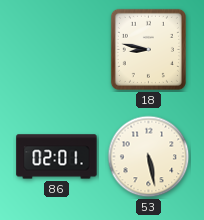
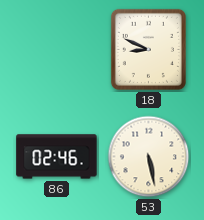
18: 8:47 -> 8:49 (148, 49)
86: 02:01 -> 02:46 (57, 157)
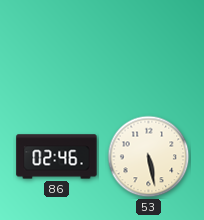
18: 8:49 -> none (148, 49)
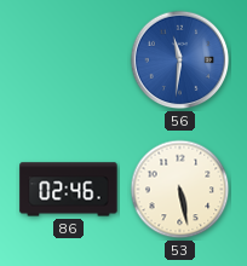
56: none -> 11:31 (180, 60)
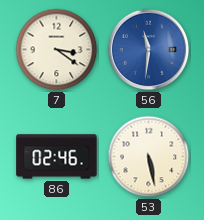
7: none -> 3:21 (57, 50)
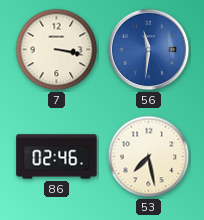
7: 3:21 -> 3:17 (57, 50)
53: 5:28 -> 7:28 (149, 157)
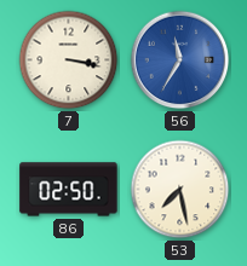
56: 11:31 -> 11:35 (180, 60)
86: 02:46 -> 02:50 (69, 190)
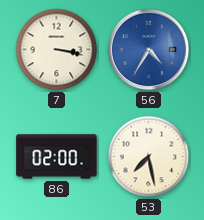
56: 11:35 -> 4:35 (149, 50)
86: 02:50 -> 02:00 (57, 157)
